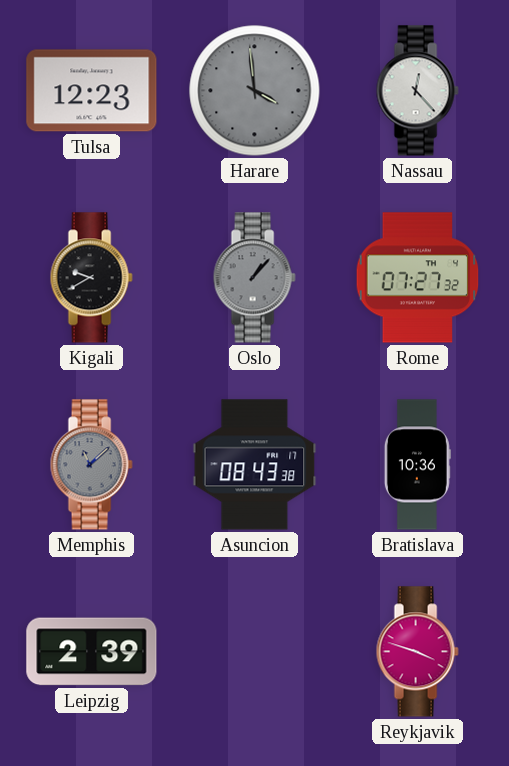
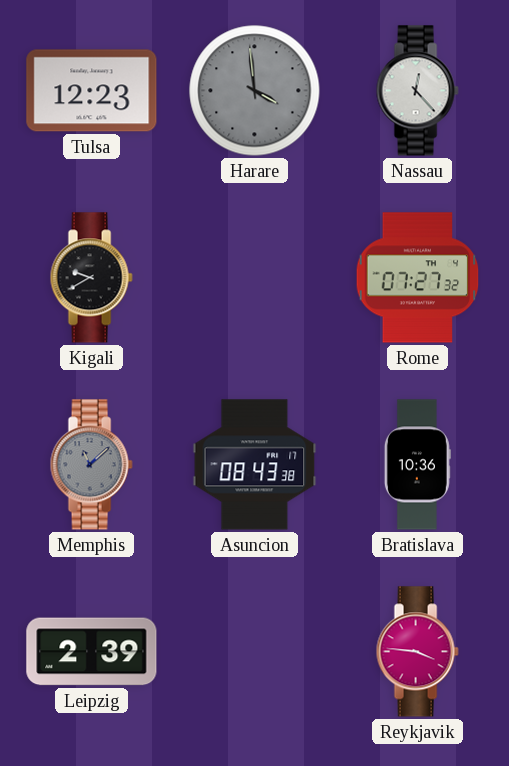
Oslo: 1:07 -> none (254, 278)
Reykjavik: 3:48 -> 3:46 (417, 652)
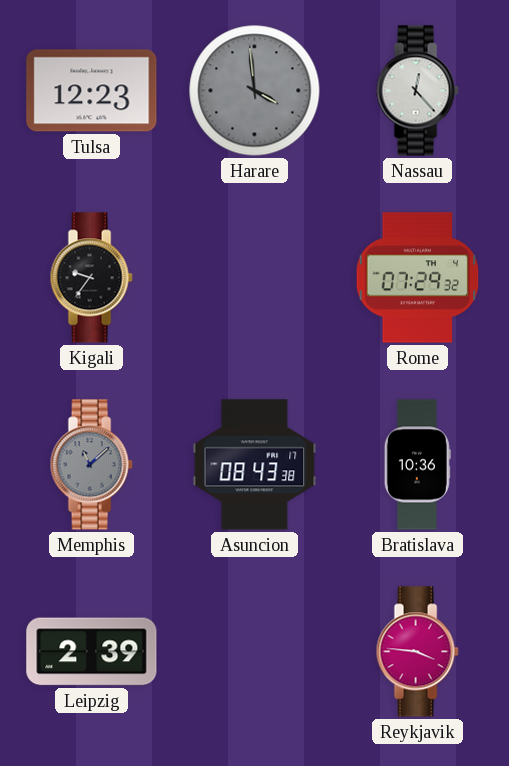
Kigali: 9:40 -> 9:36 (91, 278)
Rome: 07:27 -> 07:29 (418, 278)
